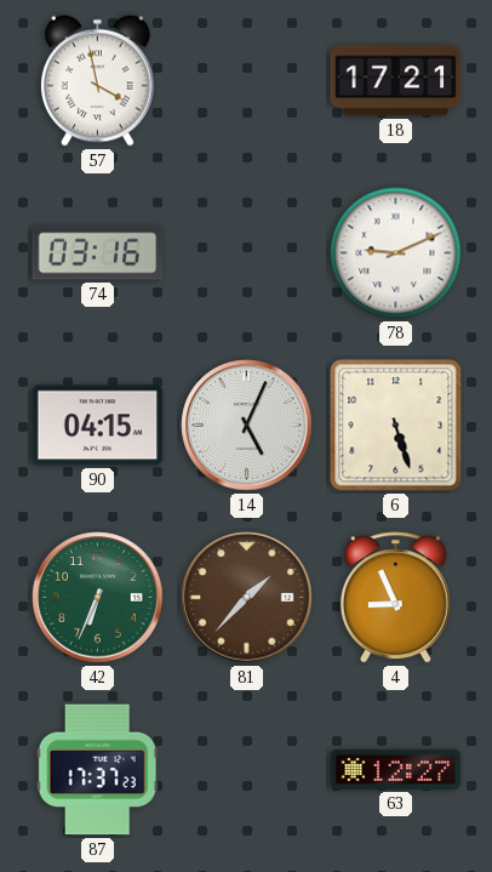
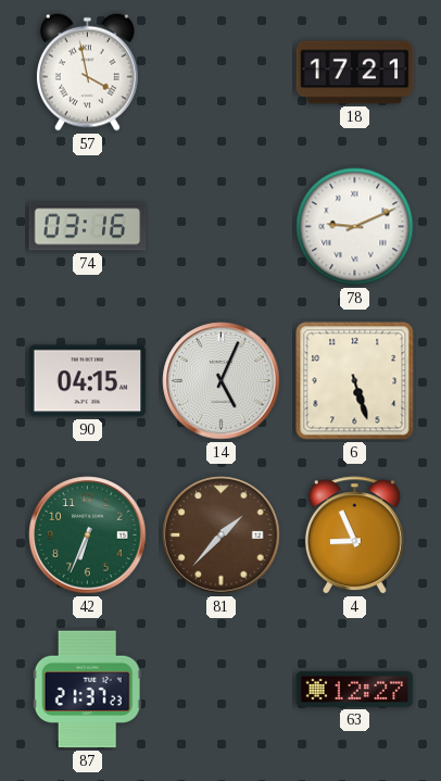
87: 17:37 -> 21:37 (87, 690)
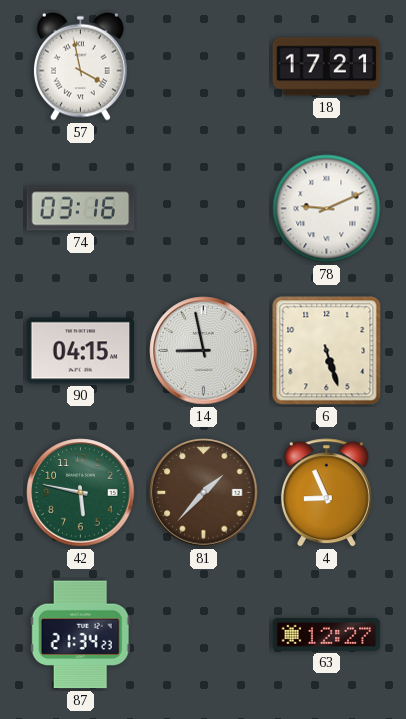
14: 5:04 -> 8:58 (204, 351)
42: 6:34 -> 5:47 (81, 493)
87: 21:37 -> 21:34 (80, 635)
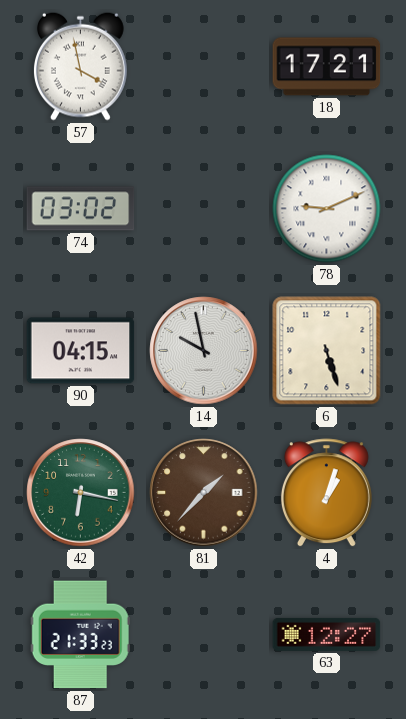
74: 03:16 -> 03:02 (81, 209)
14: 8:58 -> 9:58 (204, 351)
42: 5:47 -> 6:17 (81, 493)
4: 8:56 -> 1:03 (326, 493)
87: 21:34 -> 21:33 (80, 635)
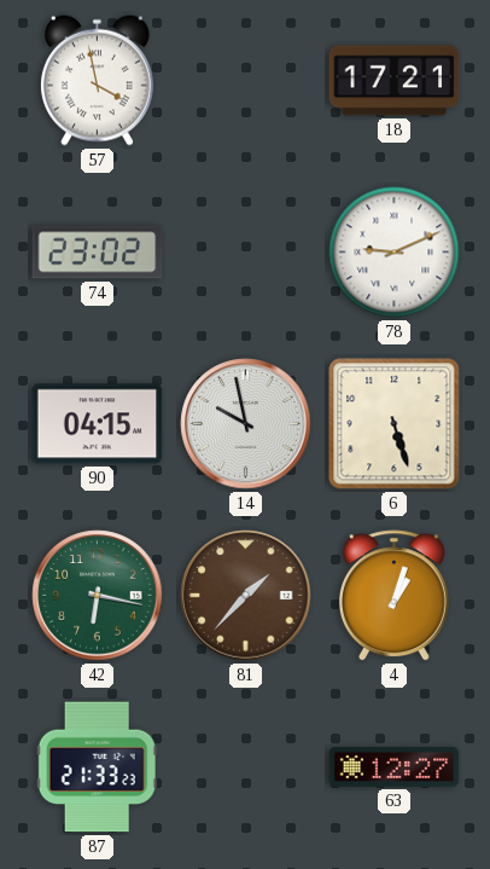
74: 03:02 -> 23:02 (98, 253)
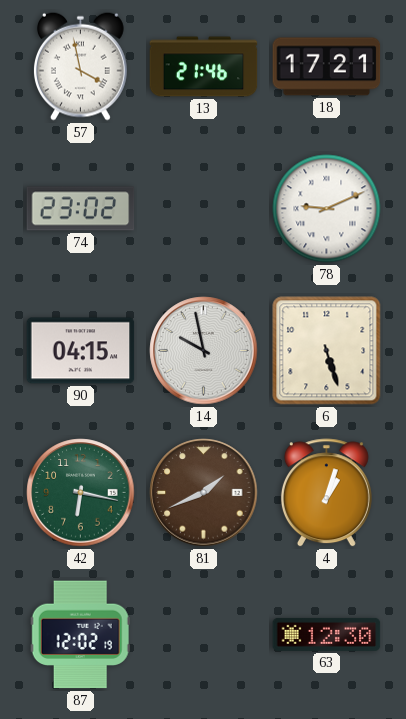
13: none -> 21:46 (204, 67)
81: 1:37 -> 1:41 (204, 493)
87: 21:33 -> 12:02 (80, 635)
63: 12:27 -> 12:30 (327, 634)
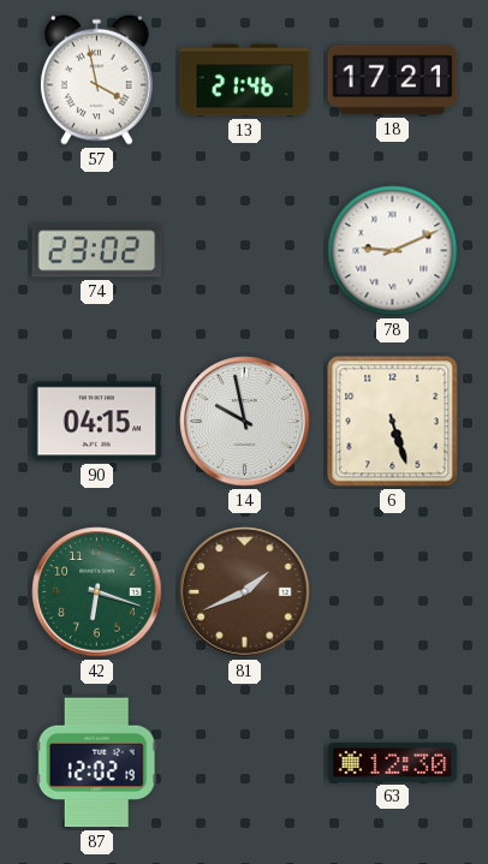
42: 6:17 -> 6:18 (97, 592)
4: 1:03 -> none (326, 493)
